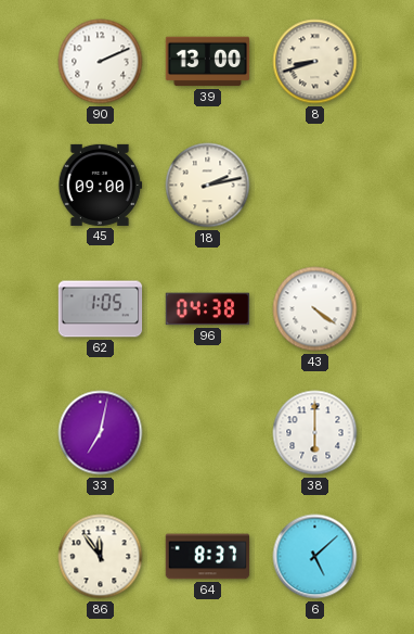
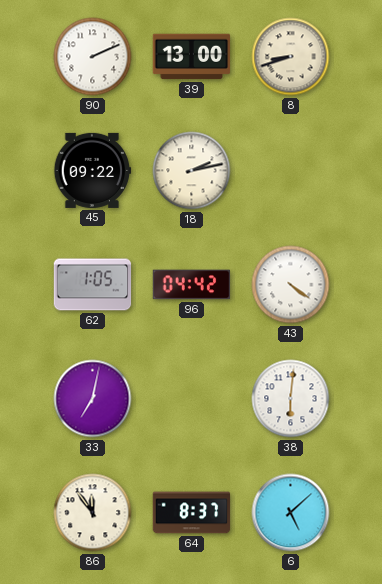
45: 09:00 -> 09:22 (93, 170)
96: 04:38 -> 04:42 (192, 285)
38: 6:00 -> 6:01 (291, 399)
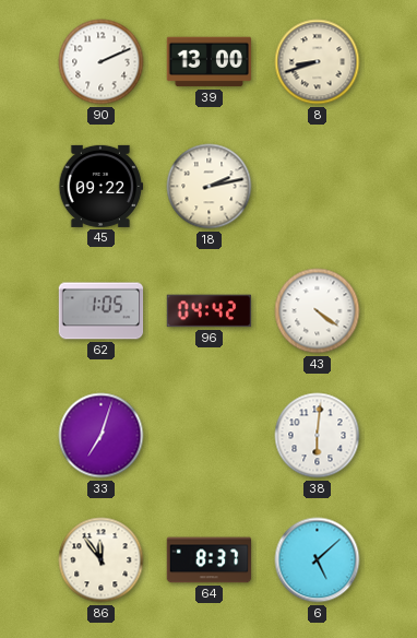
33: 7:02 -> 7:03 (102, 436)
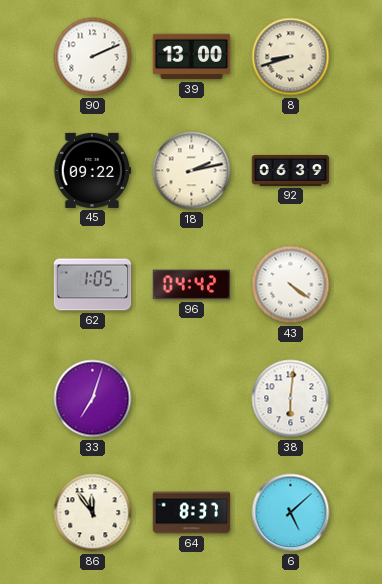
92: none -> 06:39 (291, 171)
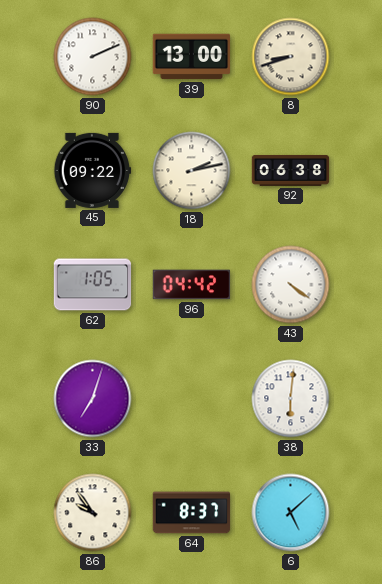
92: 06:39 -> 06:38 (291, 171)
86: 11:54 -> 9:54 (93, 513)
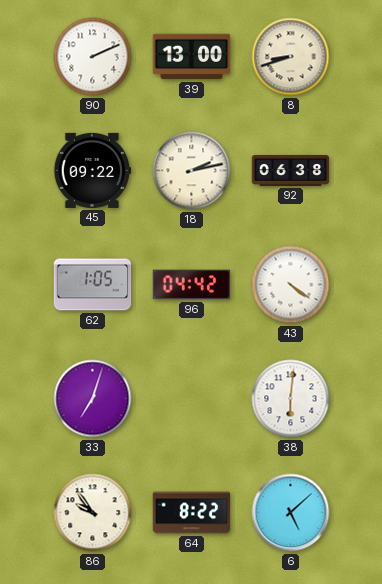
64: 8:37 -> 8:22 (192, 513)
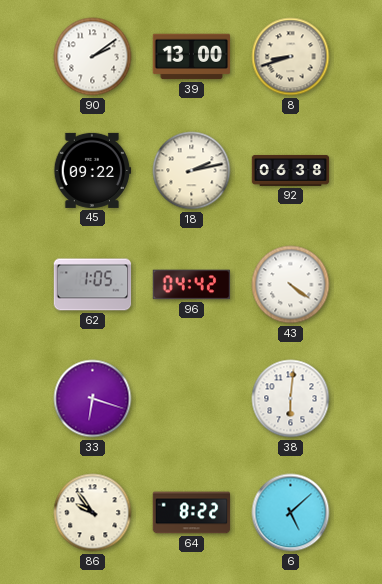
90: 2:11 -> 2:09 (93, 57)
33: 7:03 -> 6:18 (93, 399)
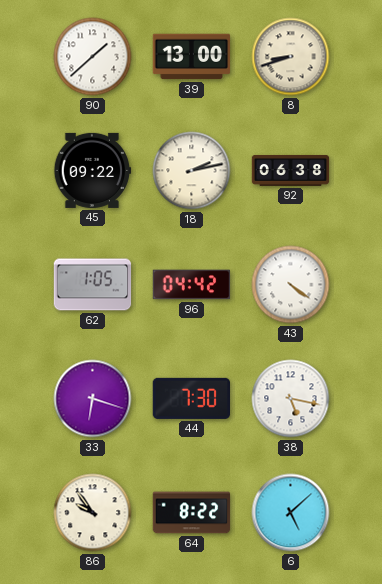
90: 2:09 -> 1:38 (93, 57)
44: none -> 7:30 (191, 398)
38: 6:01 -> 5:17 (291, 399)
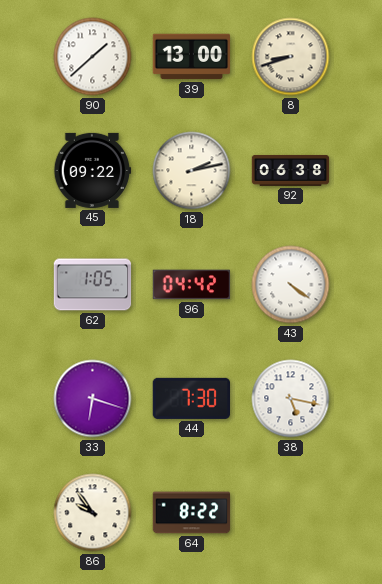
6: 5:08 -> none (291, 513)
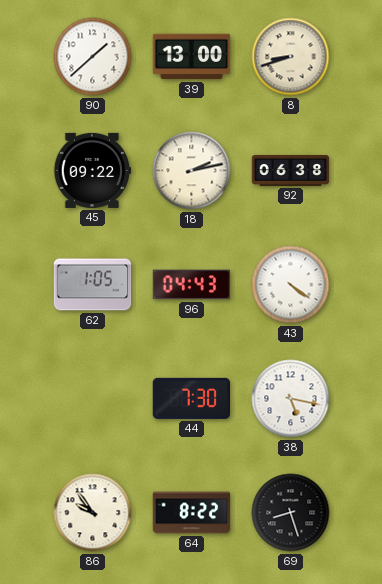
96: 04:42 -> 04:43 (192, 285)
33: 6:18 -> none (93, 399)
69: none -> 8:27 (291, 513)
